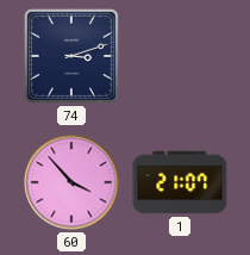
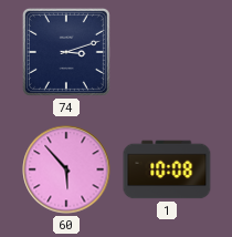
60: 3:53 -> 5:53 (66, 169)
1: 21:07 -> 10:08 (167, 169)
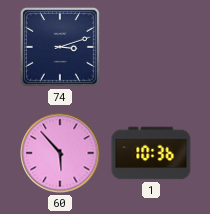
1: 10:08 -> 10:36 (151, 153)
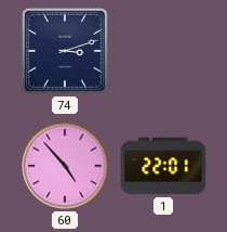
60: 5:53 -> 4:53 (65, 166)
1: 10:36 -> 22:01 (163, 166)
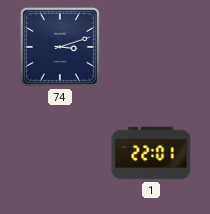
60: 4:53 -> none (65, 166)
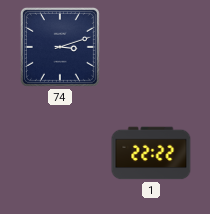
1: 22:01 -> 22:22 (151, 153)
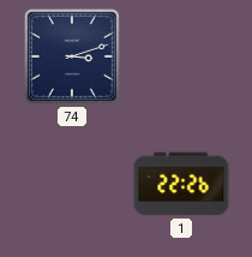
1: 22:22 -> 22:26 (181, 184)
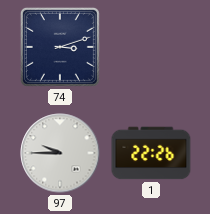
97: none -> 9:45 (60, 153)
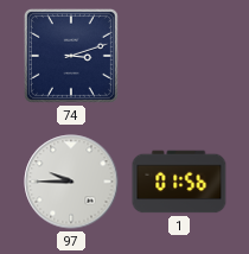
1: 22:26 -> 01:56 (179, 182)
